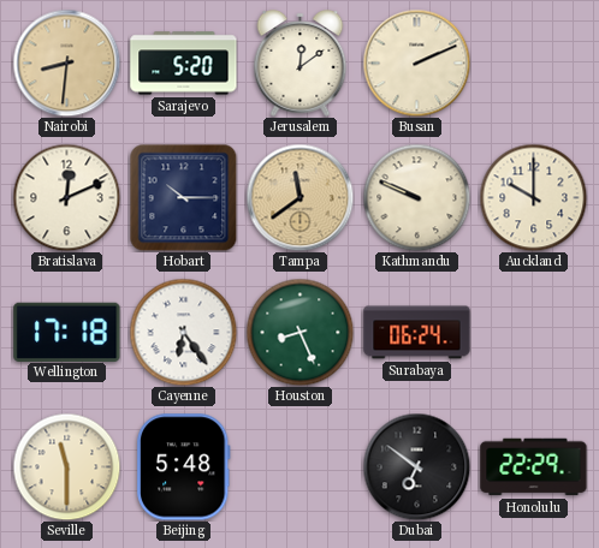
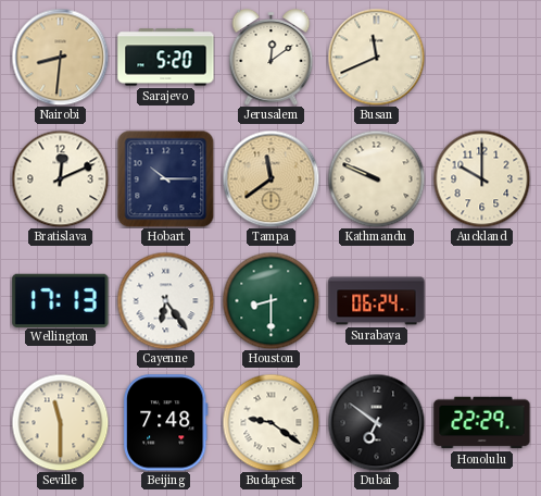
Busan: 2:11 -> 11:41 (376, 57)
Wellington: 17:18 -> 17:13 (61, 300)
Houston: 8:26 -> 8:30 (270, 300)
Beijing: 5:48 -> 7:48 (165, 423)
Budapest: none -> 9:21 (270, 422)
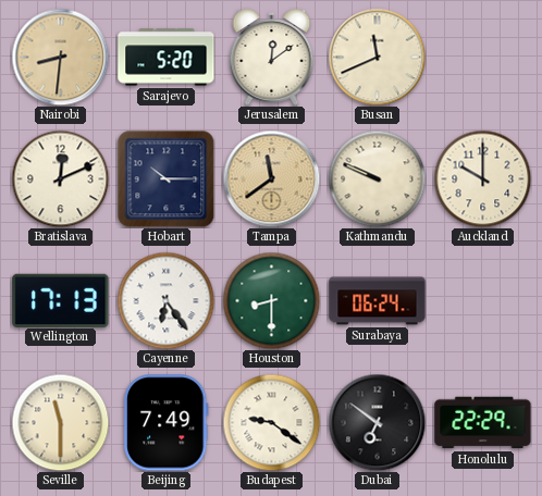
Beijing: 7:48 -> 7:49 (165, 423)
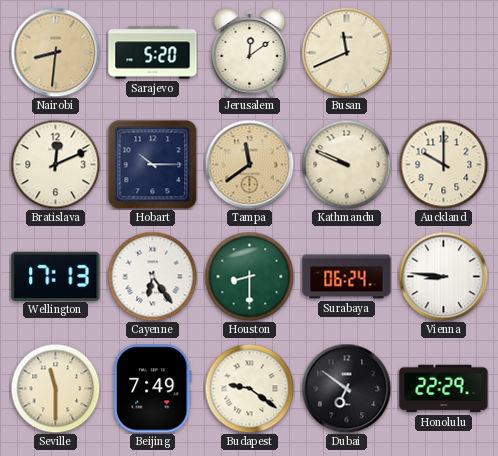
Vienna: none -> 8:46 (443, 276)
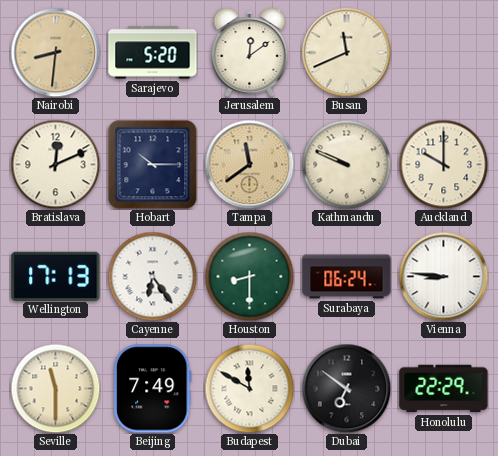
Budapest: 9:21 -> 11:50 (249, 388)
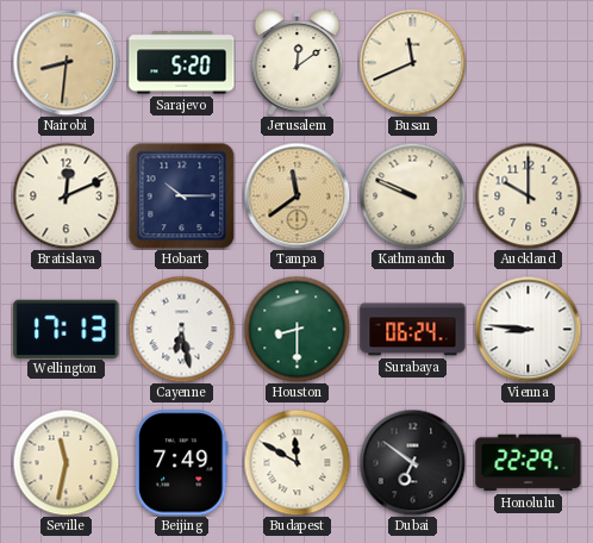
Cayenne: 6:24 -> 6:28 (181, 329)
Seville: 11:30 -> 11:32 (65, 462)
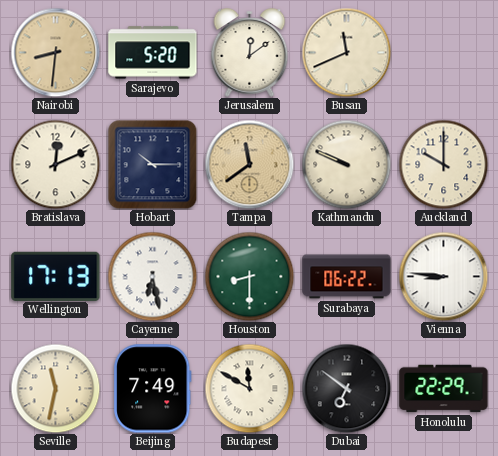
Surabaya: 06:24 -> 06:22 (347, 277)
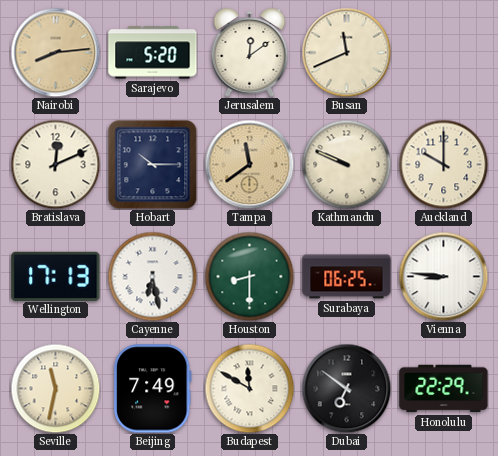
Nairobi: 8:31 -> 8:14 (55, 52)
Surabaya: 06:22 -> 06:25 (347, 277)
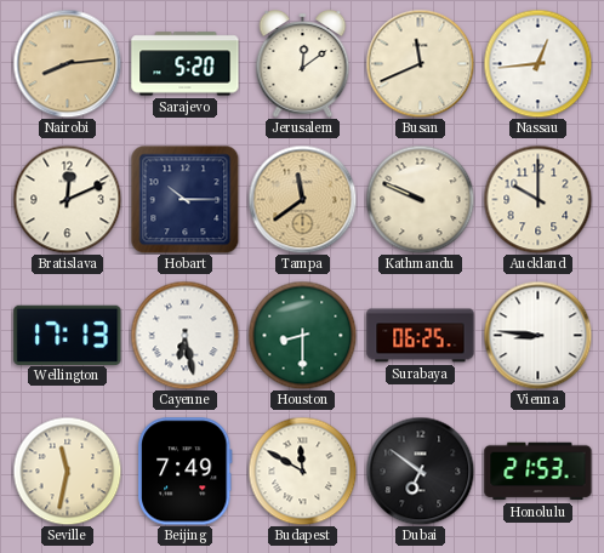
Nassau: none -> 12:44 (537, 63)
Honolulu: 22:29 -> 21:53 (539, 472)
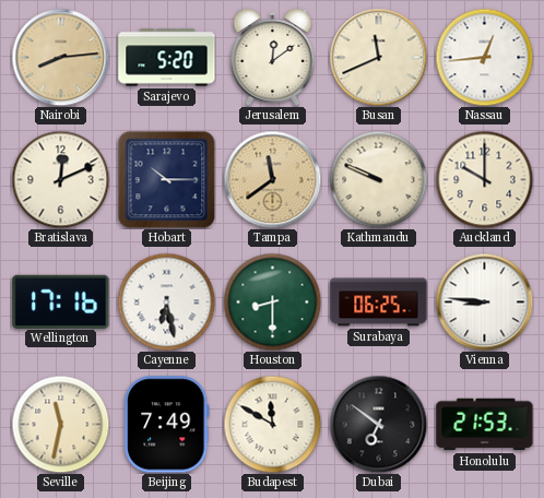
Wellington: 17:13 -> 17:16 (61, 301)
